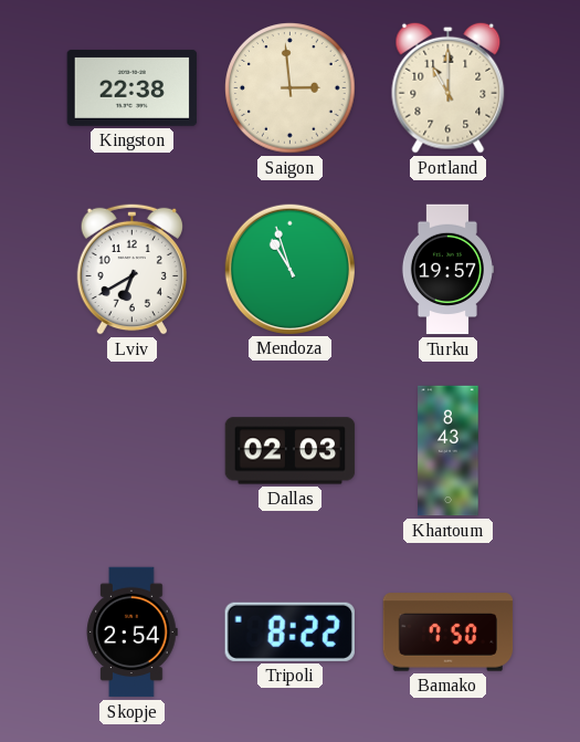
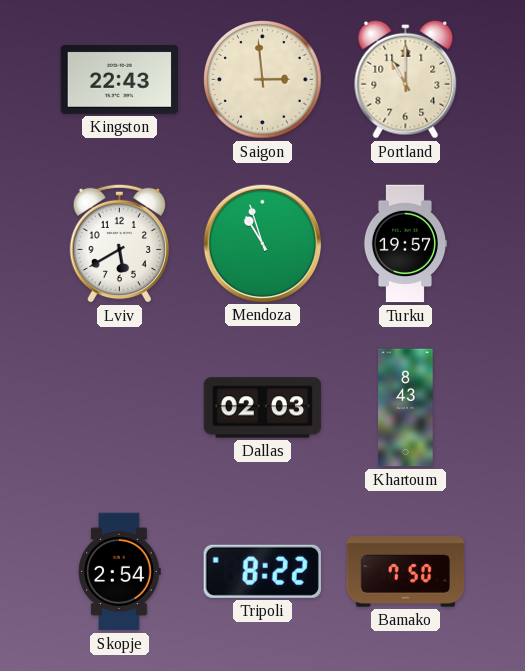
Kingston: 22:38 -> 22:43 (120, 79)
Lviv: 6:40 -> 5:40 (119, 243)
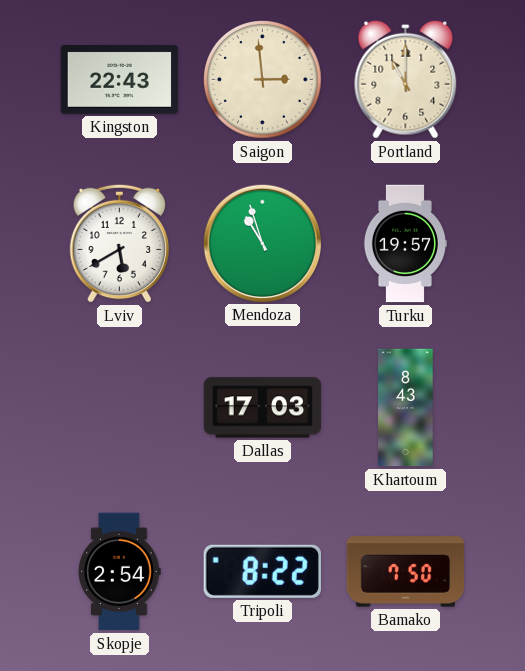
Dallas: 02:03 -> 17:03 (263, 408)
